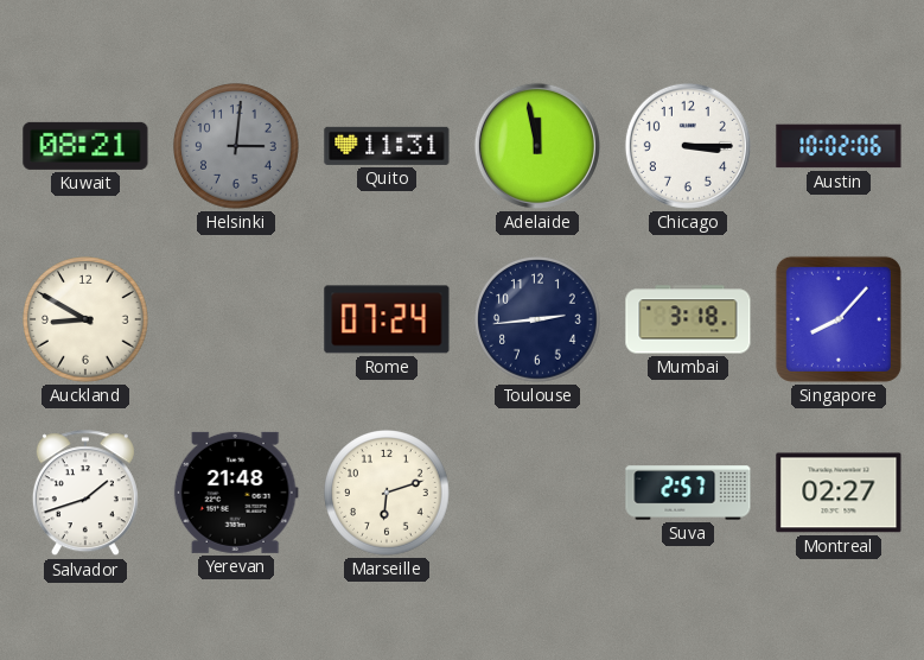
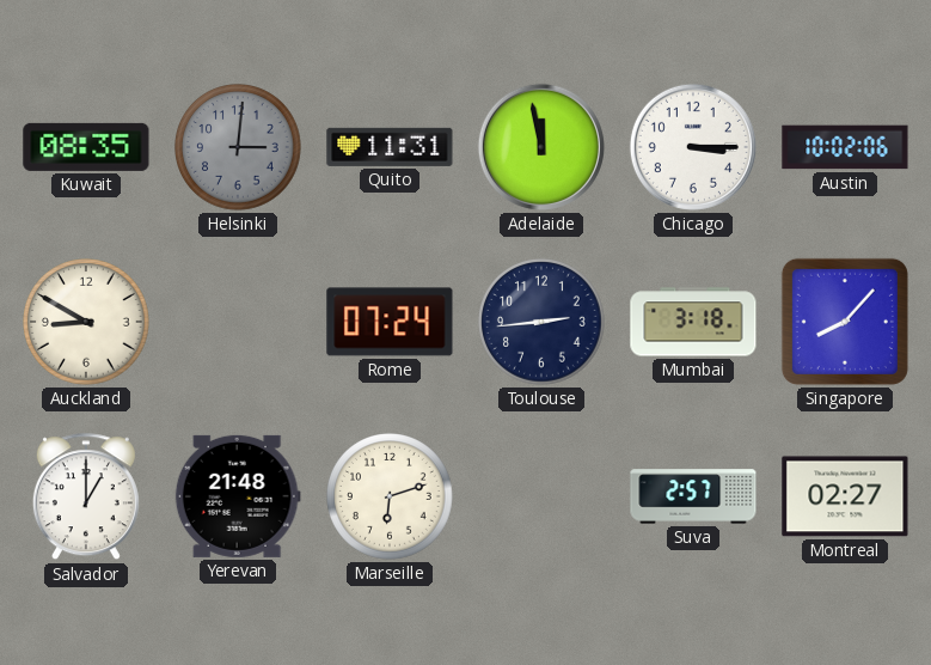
Kuwait: 08:21 -> 08:35 (86, 147)
Salvador: 1:42 -> 1:00 (86, 498)
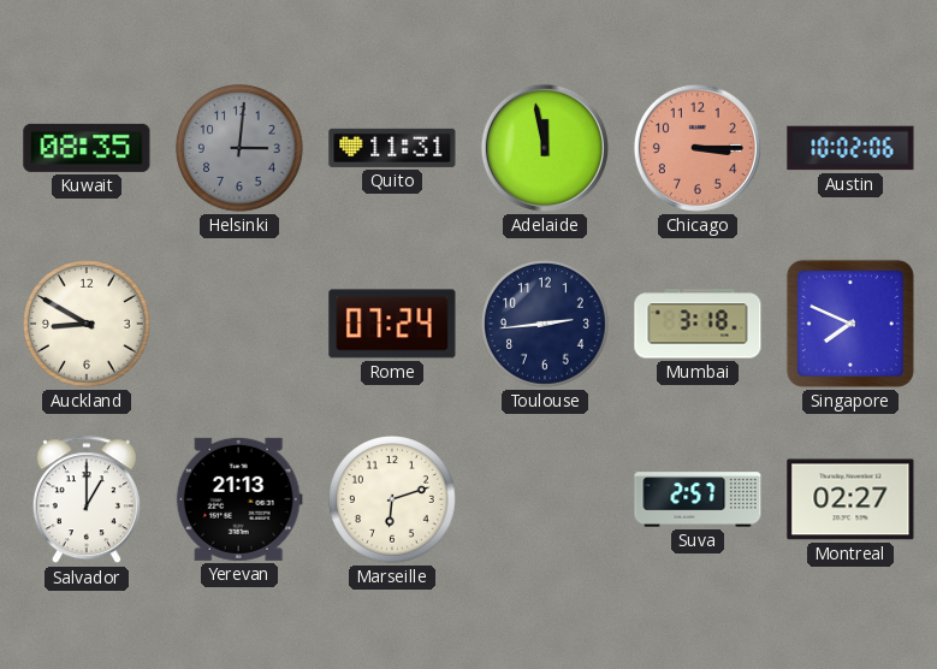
Chicago dial: white -> salmon (698, 148)
Singapore: 8:07 -> 7:49 (850, 324)
Yerevan: 21:48 -> 21:13 (239, 499)
